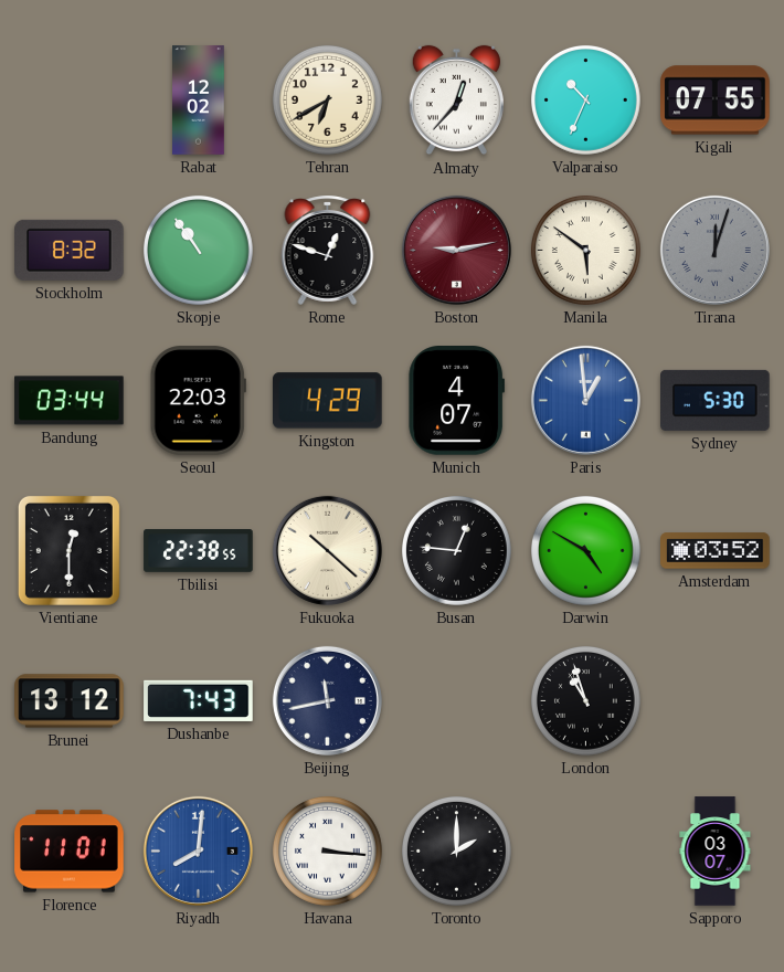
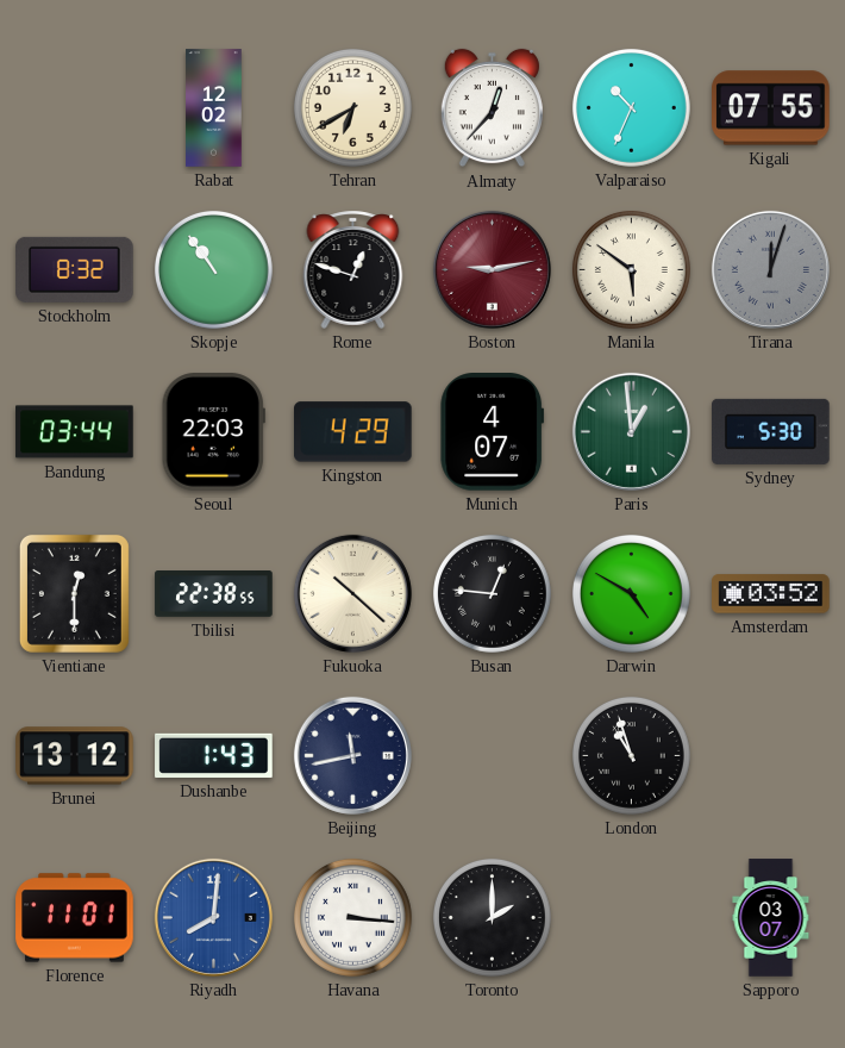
Paris dial: blue -> green (631, 431)
Dushanbe: 7:43 -> 1:43 (214, 755)
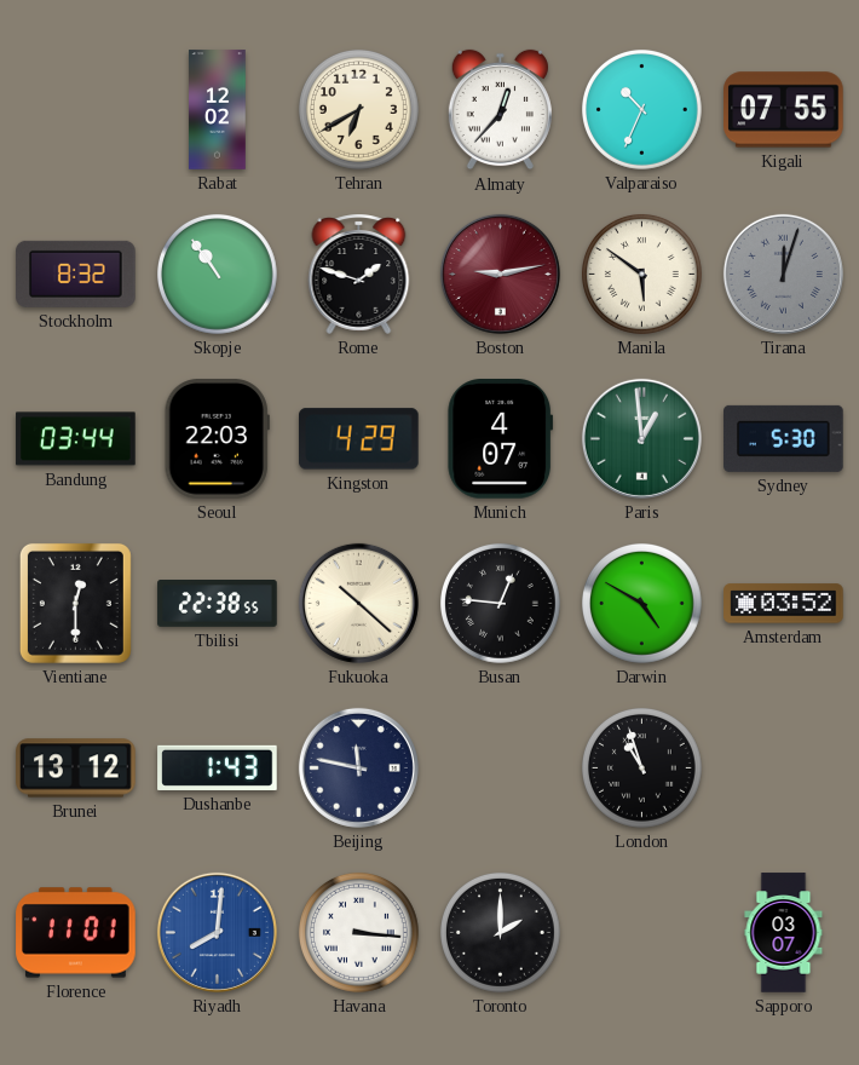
Rome: 12:48 -> 1:48 (359, 274)
Beijing: 11:43 -> 11:47 (358, 767)
